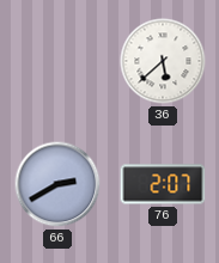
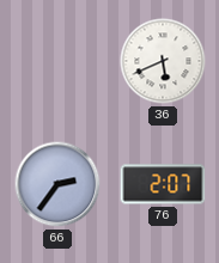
36: 5:38 -> 5:41 (163, 61)
66: 2:40 -> 2:36 (57, 184)
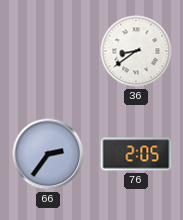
36: 5:41 -> 8:39 (136, 51)
76: 2:07 -> 2:05 (136, 154)
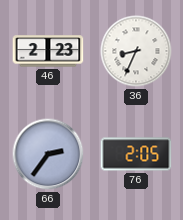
46: none -> 2:23 (48, 51)
36: 8:39 -> 8:34 (136, 51)
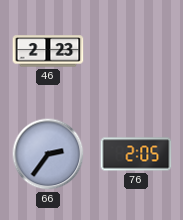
36: 8:34 -> none (136, 51)
